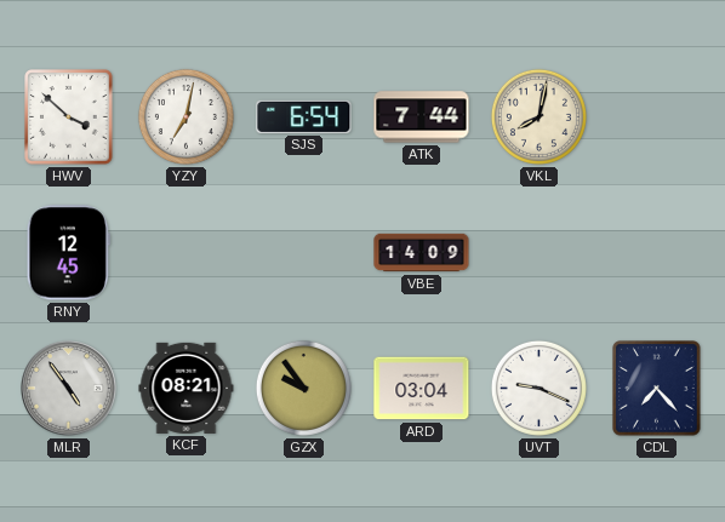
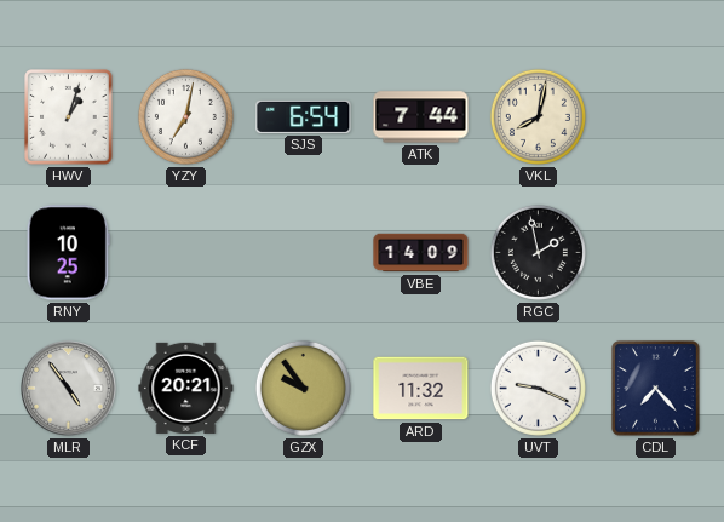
HWV: 3:52 -> 1:03 (69, 117)
RNY: 12:45 -> 10:25 (68, 253)
RGC: none -> 1:58 (538, 252)
KCF: 08:21 -> 20:21 (186, 388)
ARD: 03:04 -> 11:32 (421, 389)
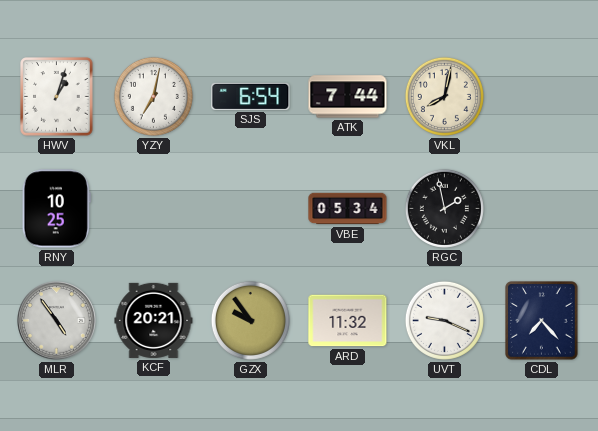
VBE: 14:09 -> 05:34 (348, 209)
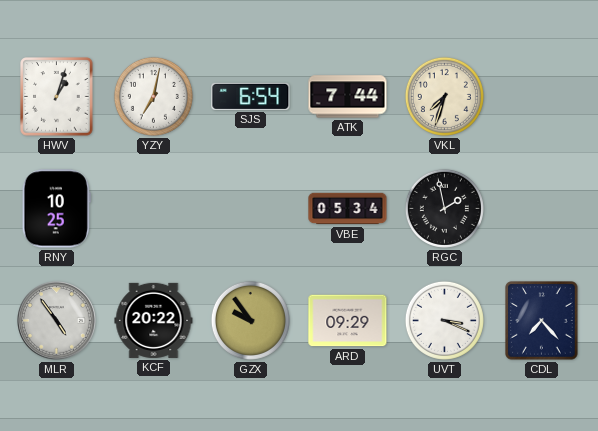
VKL: 8:02 -> 7:33 (444, 96)
KCF: 20:21 -> 20:22 (154, 320)
ARD: 11:32 -> 09:29 (348, 321)
UVT: 9:19 -> 3:19 (444, 320)
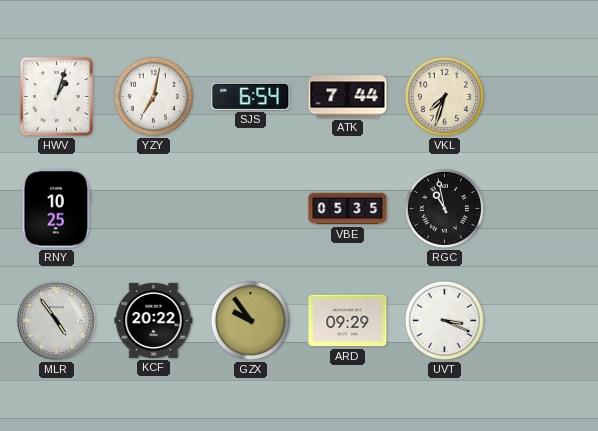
VBE: 05:34 -> 05:35 (348, 209)
RGC: 1:58 -> 10:58 (444, 208)
CDL: 7:23 -> none (542, 321)
